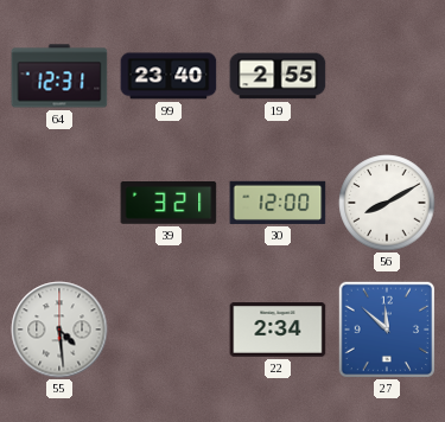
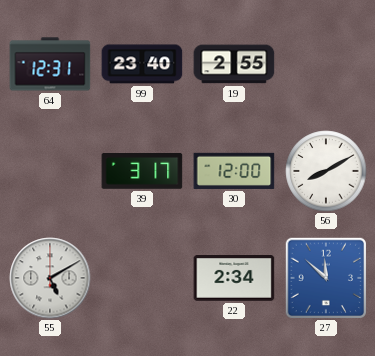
39: 3:21 -> 3:17 (142, 172)
55: 4:29 -> 5:10 (50, 278)
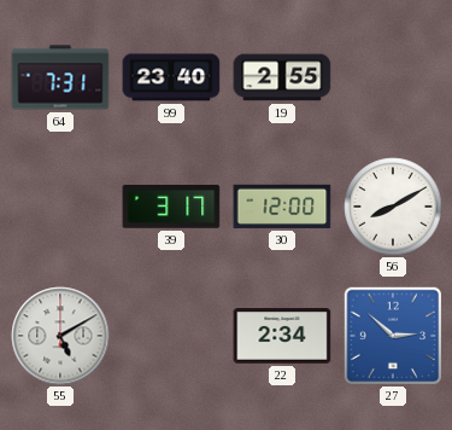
64: 12:31 -> 7:31 (60, 77)
27: 11:52 -> 2:52 (392, 335)
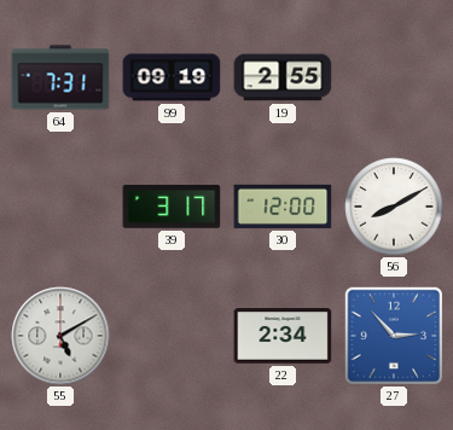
99: 23:40 -> 09:19 (172, 77)
27: 2:52 -> 2:53 (393, 335)
